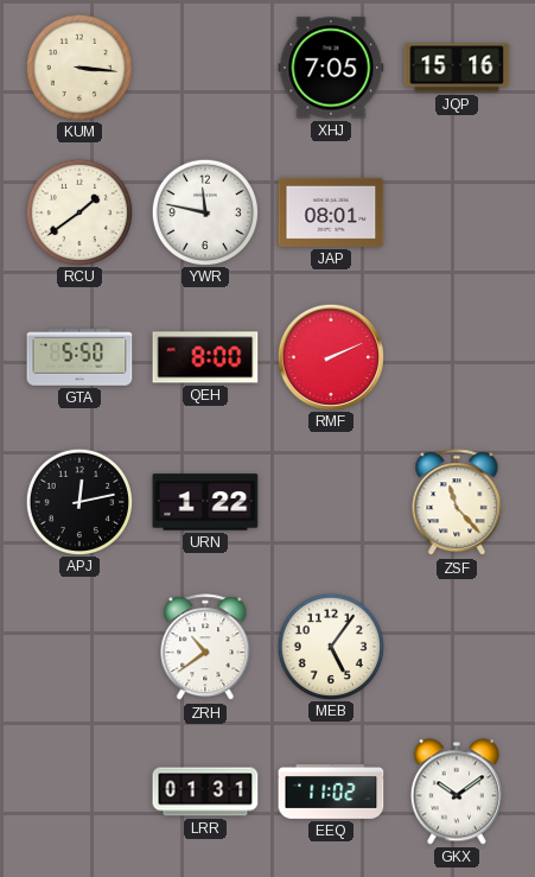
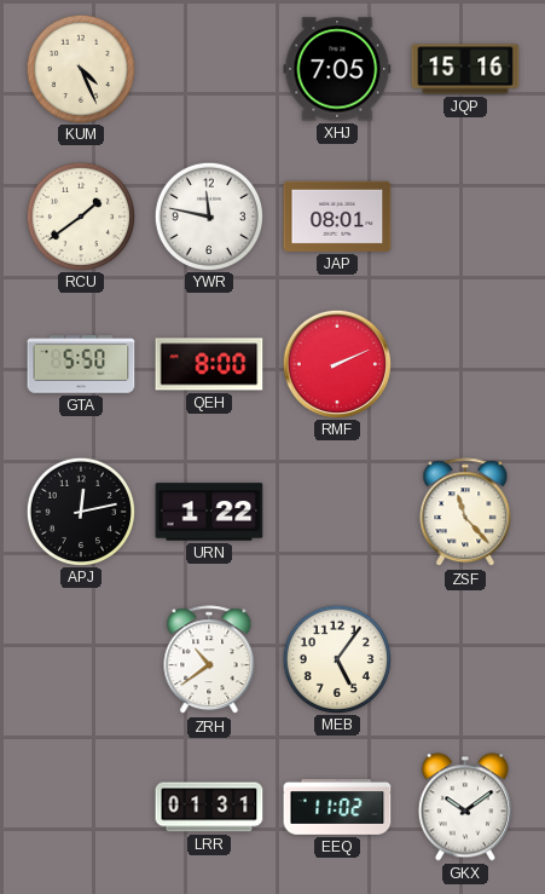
KUM: 3:16 -> 4:26 (80, 68)
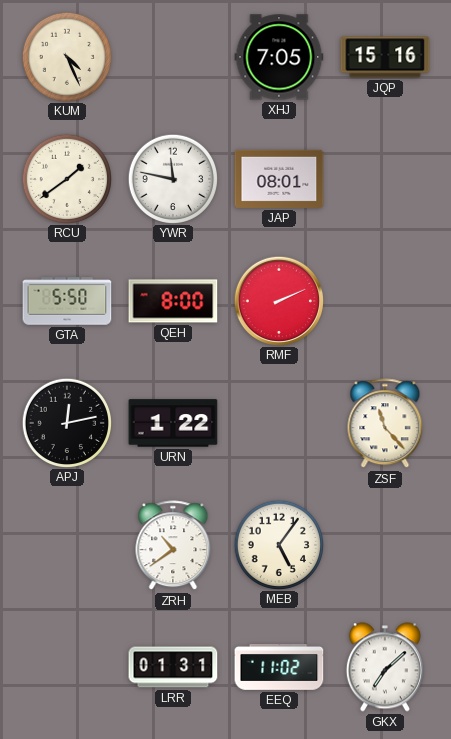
GKX: 10:09 -> 7:08 (385, 667)
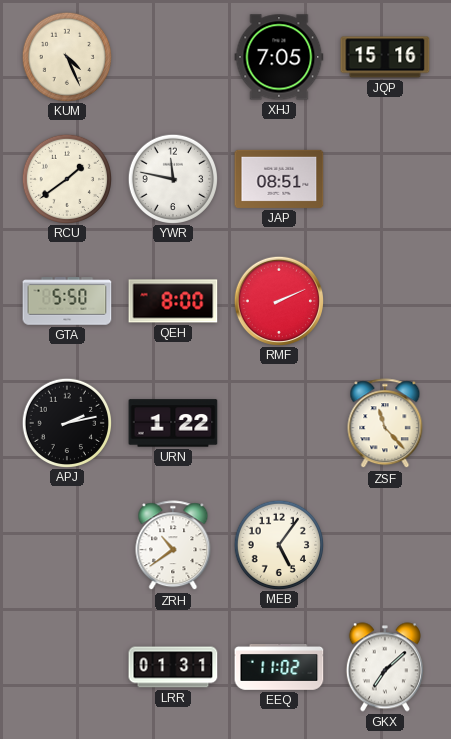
JAP: 08:01 -> 08:51 (279, 179)
APJ: 12:13 -> 2:13 (66, 422)
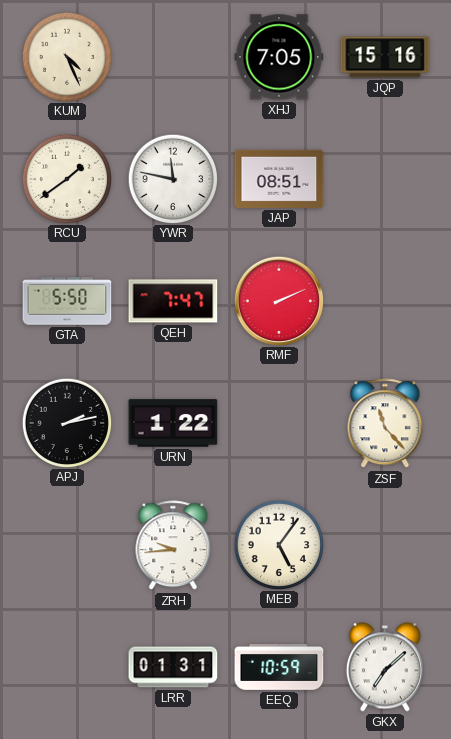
QEH: 8:00 -> 7:47 (173, 301)
ZRH: 10:39 -> 9:44 (173, 546)
EEQ: 11:02 -> 10:59 (279, 668)
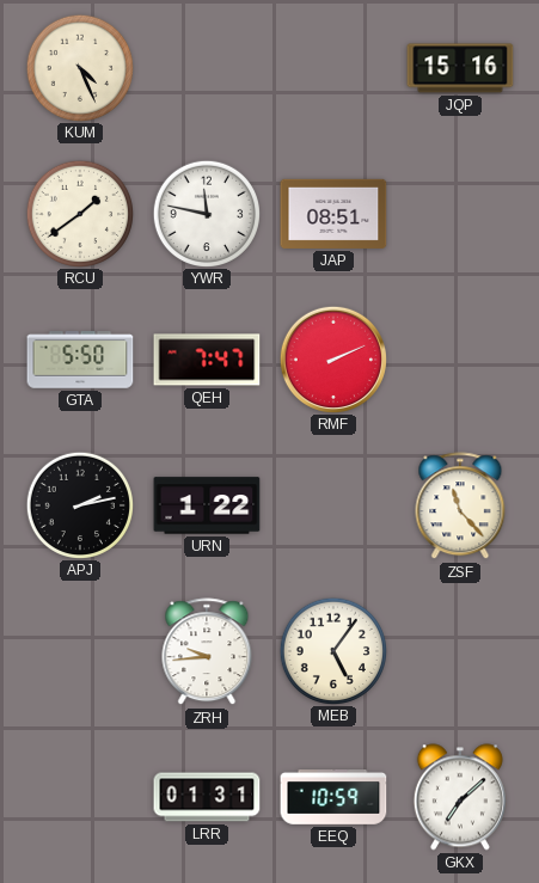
XHJ: 7:05 -> none (279, 57)
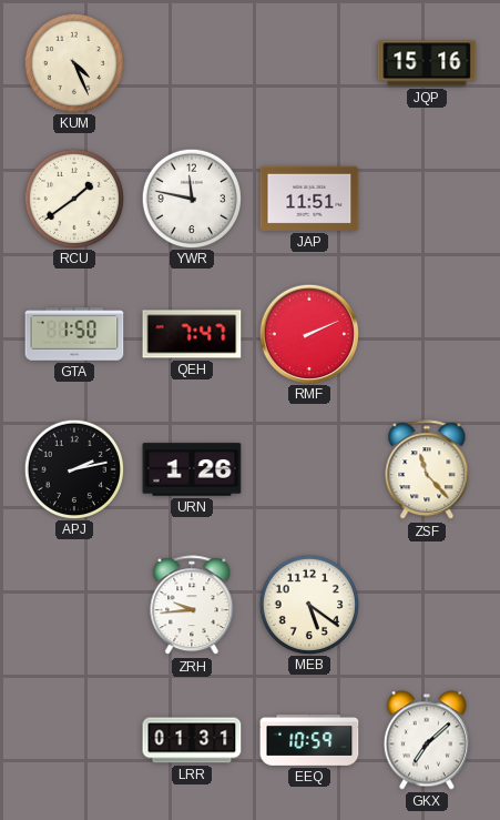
JAP: 08:51 -> 11:51 (309, 199)
GTA: 5:50 -> 1:50 (74, 334)
URN: 1:22 -> 1:26 (192, 469)
MEB: 5:06 -> 5:21 (308, 604)
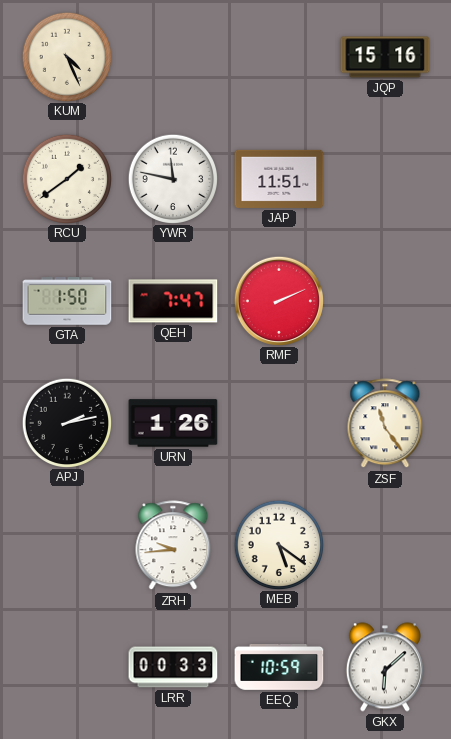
ZSF: 11:23 -> 11:24 (385, 424)
LRR: 01:31 -> 00:33 (173, 667)
GKX: 7:08 -> 6:08 (385, 667)
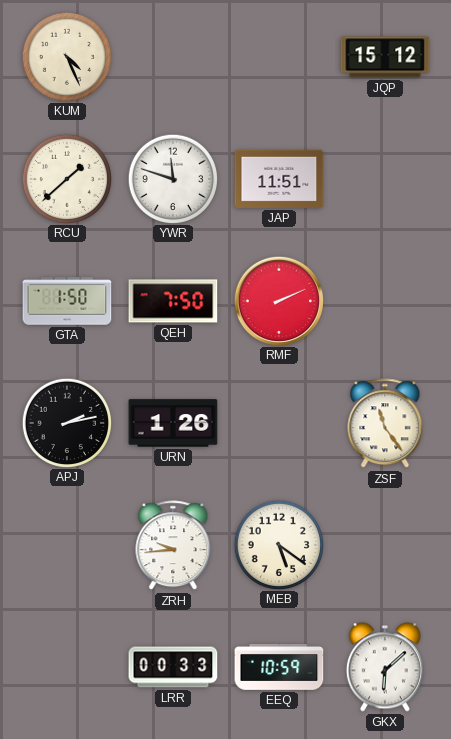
JQP: 15:16 -> 15:12 (385, 57)
RCU: 1:39 -> 1:38 (66, 178)
YWR: 11:47 -> 11:48 (172, 178)
QEH: 7:47 -> 7:50 (173, 301)
